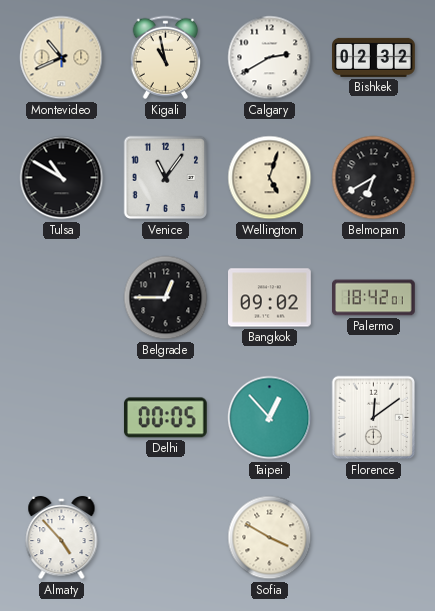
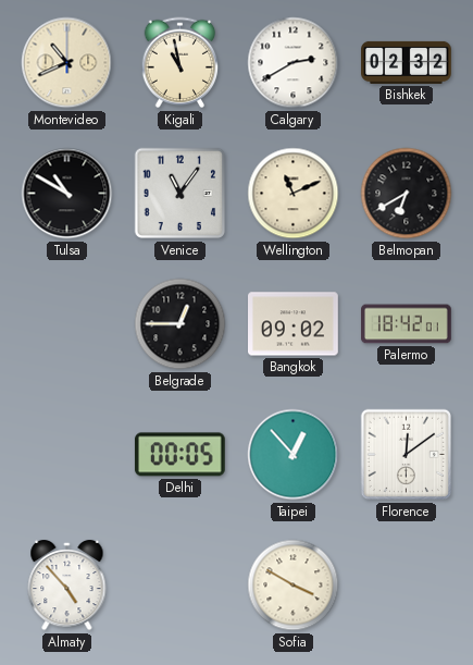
Wellington: 5:03 -> 11:11 (294, 194)
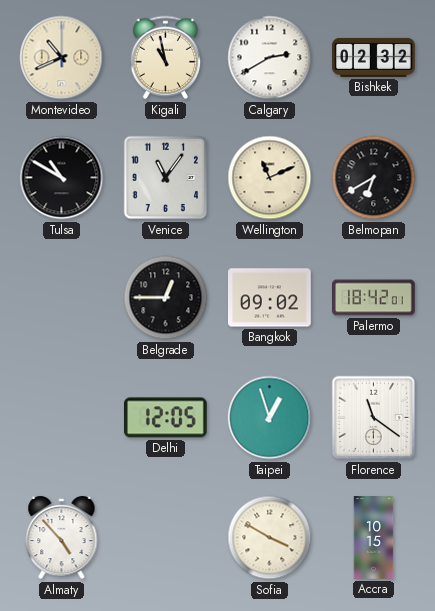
Delhi: 00:05 -> 12:05 (165, 418)
Taipei: 12:53 -> 12:57 (270, 418)
Florence: 12:09 -> 11:21 (374, 418)
Accra: none -> 10:15 (374, 538)
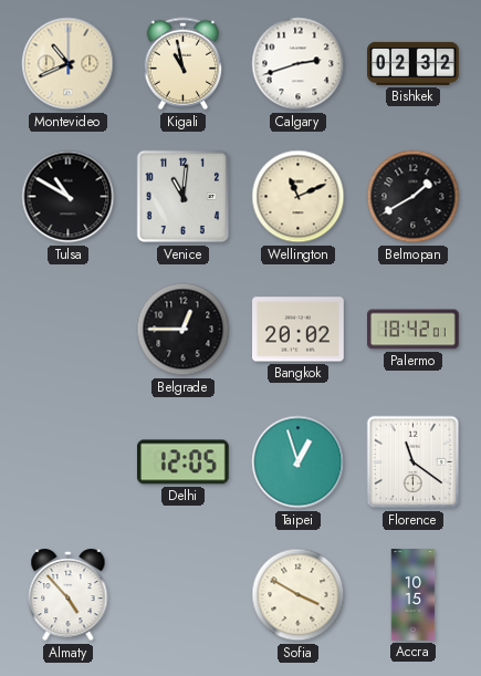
Calgary: 2:40 -> 2:42 (299, 64)
Venice: 11:06 -> 11:01 (184, 197)
Belmopan: 6:40 -> 1:40 (414, 197)
Bangkok: 09:02 -> 20:02 (299, 330)
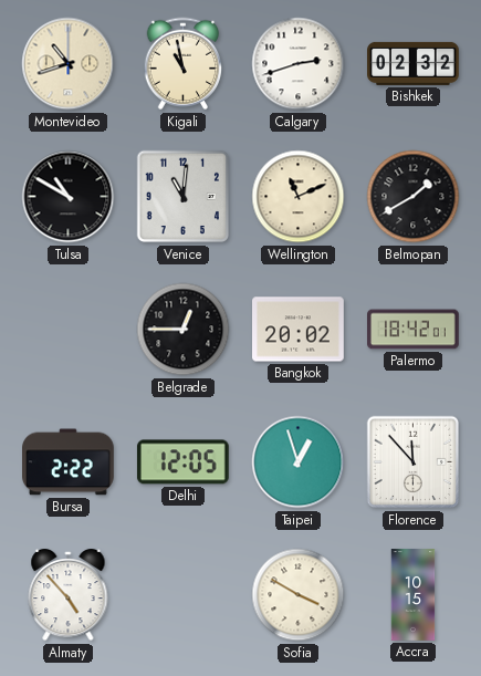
Montevideo: 10:41 -> 10:42 (69, 64)
Bursa: none -> 2:22 (69, 462)
Florence: 11:21 -> 11:53 (414, 462)
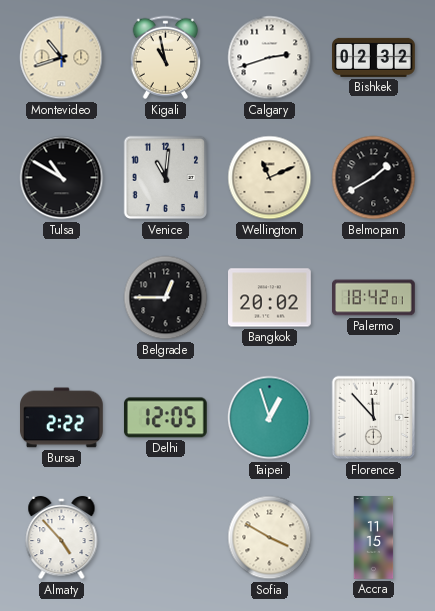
Accra: 10:15 -> 11:15 (374, 538)
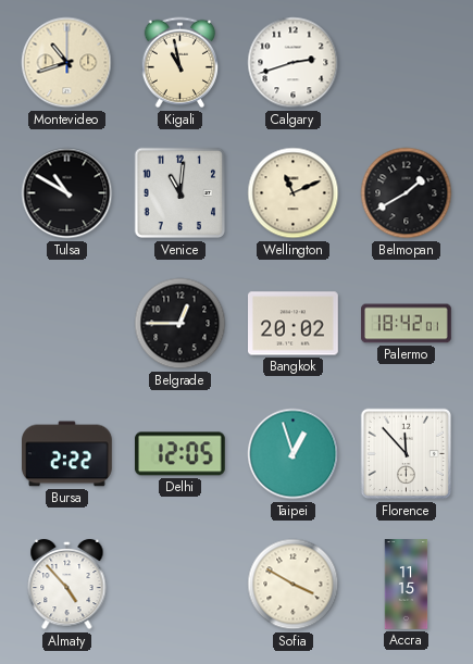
Bishkek: 02:32 -> none (374, 57)
